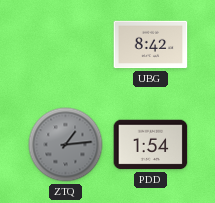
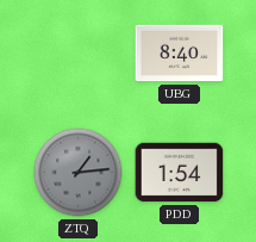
UBG: 8:42 -> 8:40 (180, 54)
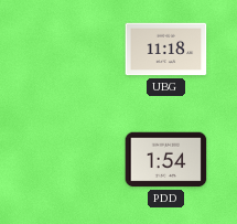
UBG: 8:40 -> 11:18 (166, 50)
ZTQ: 1:14 -> none (79, 173)
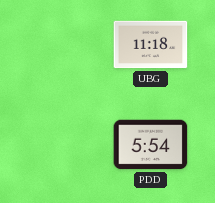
PDD: 1:54 -> 5:54 (151, 145)
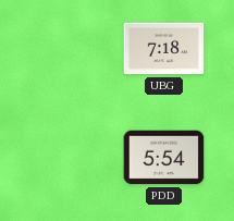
UBG: 11:18 -> 7:18 (164, 49)
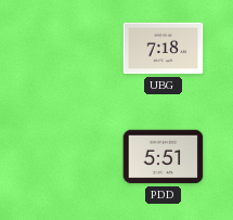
PDD: 5:54 -> 5:51 (164, 157)
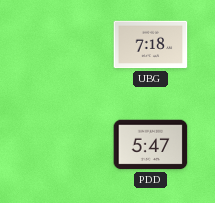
PDD: 5:51 -> 5:47 (151, 145)
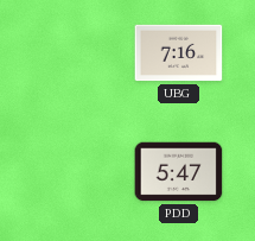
UBG: 7:18 -> 7:16 (179, 53)
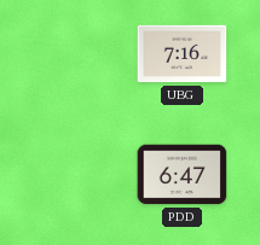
PDD: 5:47 -> 6:47 (183, 175)
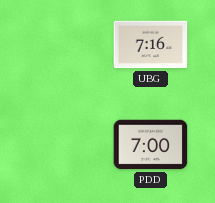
PDD: 6:47 -> 7:00 (151, 145)
